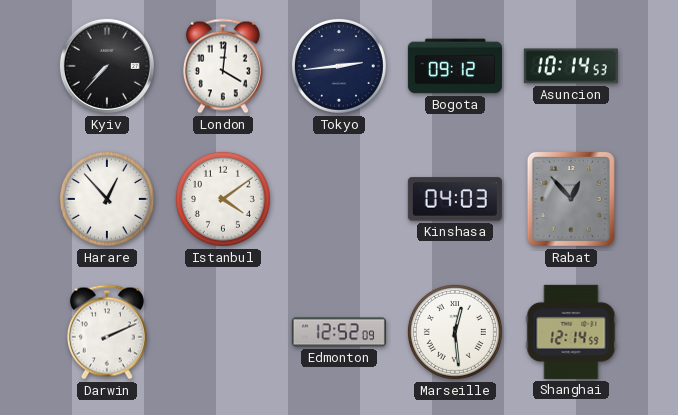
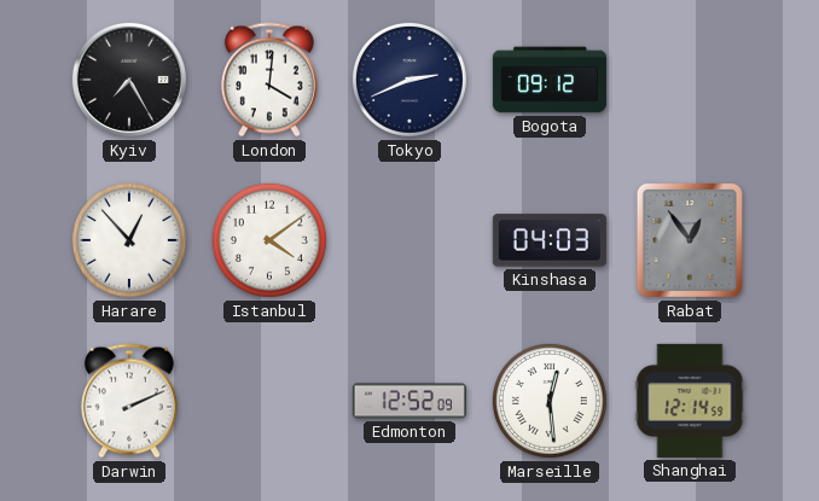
Kyiv: 7:37 -> 7:25 (129, 80)
Tokyo: 2:44 -> 2:41 (409, 80)
Asuncion: 10:14 -> none (571, 66)
Rabat: 12:53 -> 12:54 (690, 240)
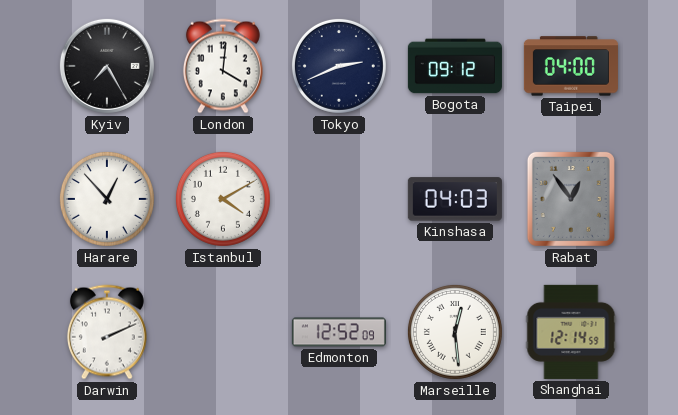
Taipei: none -> 04:00 (571, 66)
Istanbul: 4:09 -> 4:10 (223, 199)
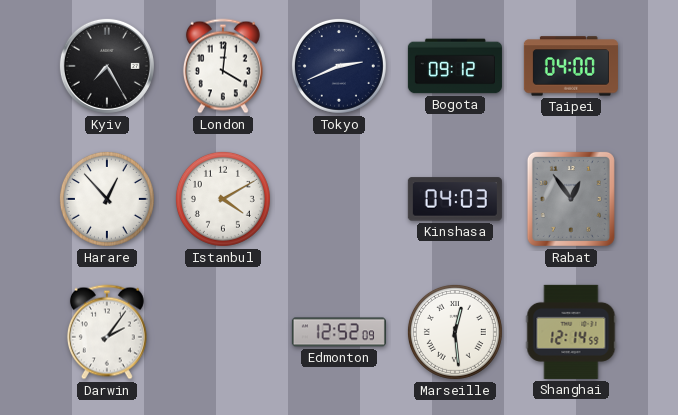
Darwin: 2:11 -> 2:06 (107, 332)
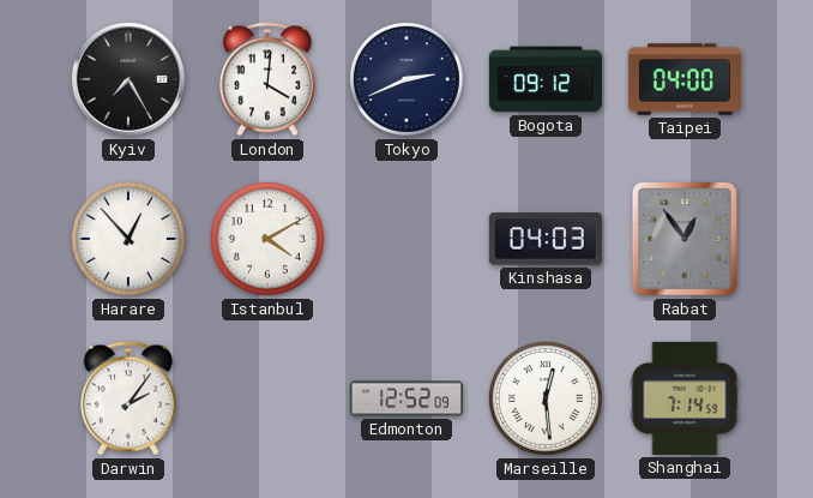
Shanghai: 12:14 -> 7:14 (685, 398)
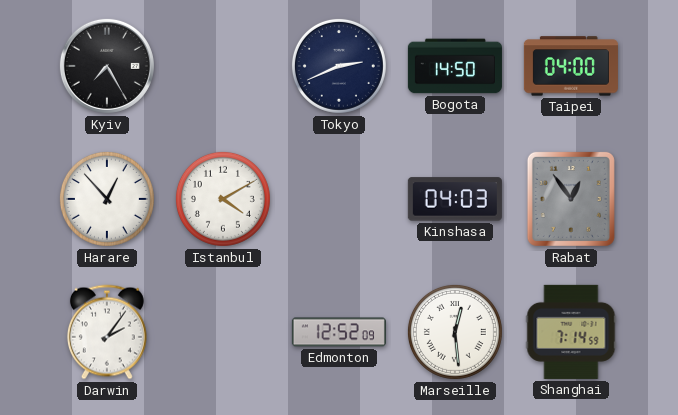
London: 4:01 -> none (267, 79)
Bogota: 09:12 -> 14:50 (455, 66)
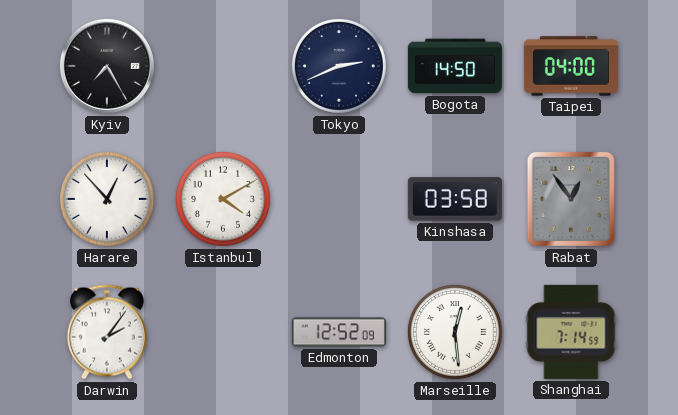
Kinshasa: 04:03 -> 03:58 (455, 199)
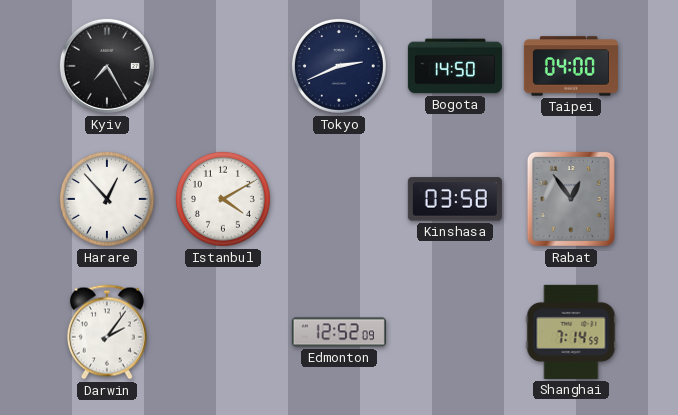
Marseille: 12:29 -> none (455, 332)
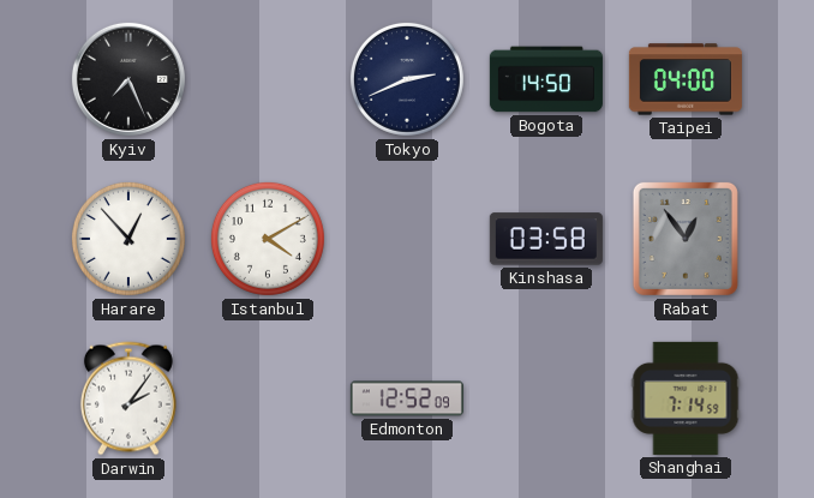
Kyiv: 7:25 -> 7:26 (128, 79)
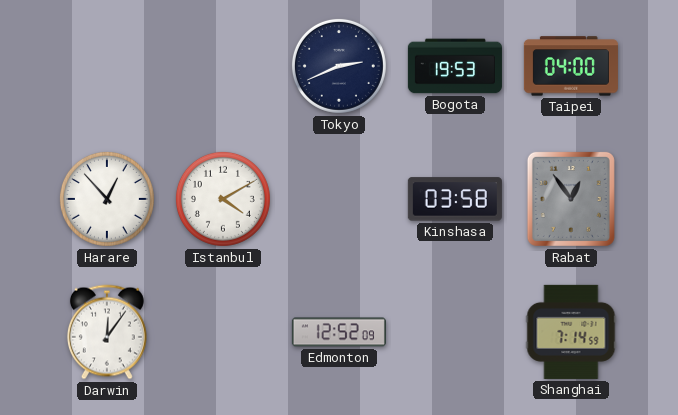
Kyiv: 7:26 -> none (128, 79)
Bogota: 14:50 -> 19:53 (455, 66)
Darwin: 2:06 -> 12:06 (107, 332)
